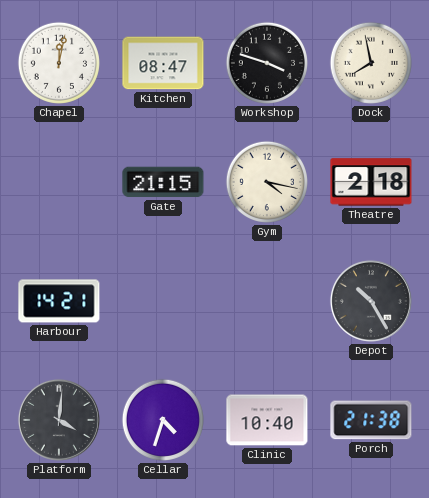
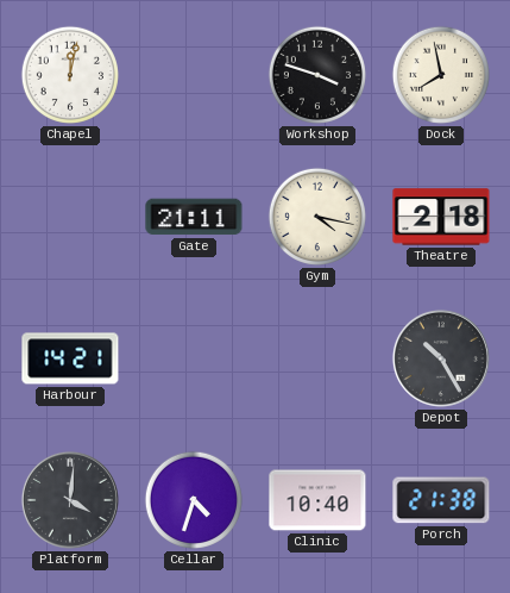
Kitchen: 08:47 -> none (163, 63)
Gate: 21:15 -> 21:11 (194, 217)
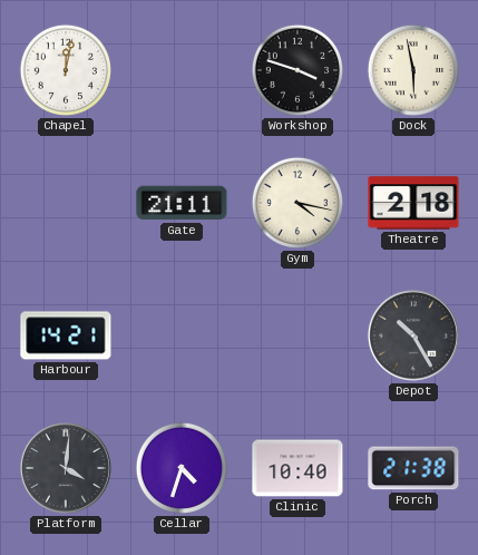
Dock: 7:58 -> 5:58 (413, 70)
